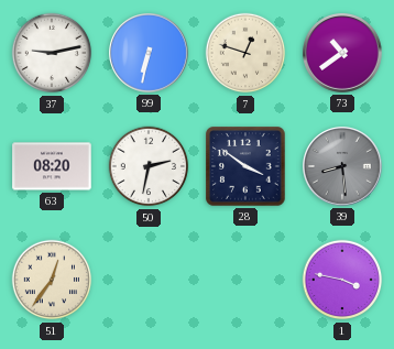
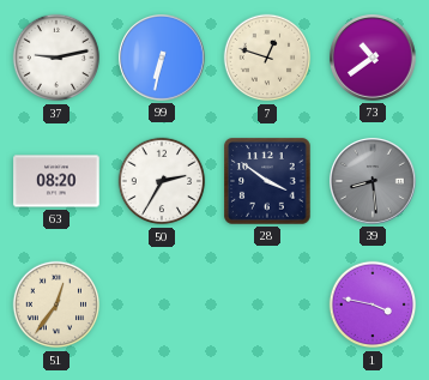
50: 2:32 -> 2:35 (162, 181)
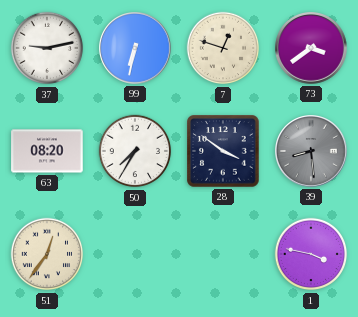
73: 10:39 -> 3:39 (312, 49)
50: 2:35 -> 7:35 (135, 151)
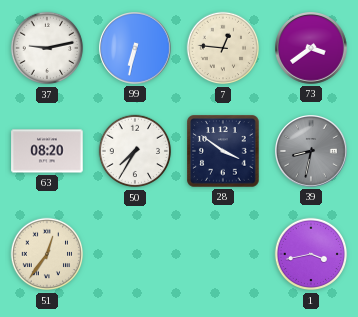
7: 12:48 -> 12:46 (223, 48)
39: 8:29 -> 8:32 (312, 152)
1: 3:47 -> 3:43 (311, 254)
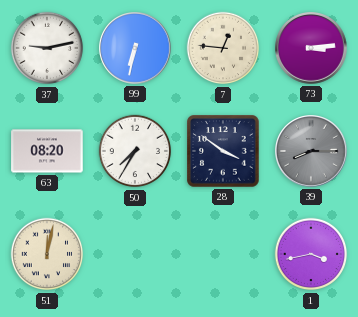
73: 3:39 -> 3:14 (312, 49)
39: 8:32 -> 8:15 (312, 152)
51: 12:36 -> 12:02 (47, 254)
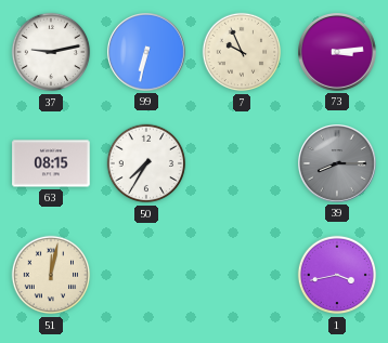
7: 12:46 -> 9:56 (242, 52)
63: 08:20 -> 08:15 (51, 163)
28: 3:51 -> none (223, 151)
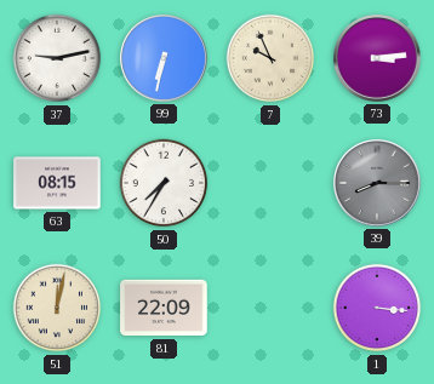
81: none -> 22:09 (164, 308)
1: 3:43 -> 3:16 (377, 308)
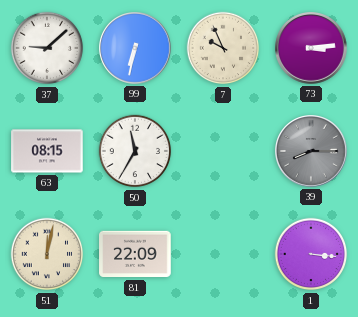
37: 9:13 -> 9:08 (47, 48)
50: 7:35 -> 11:35 (135, 151)
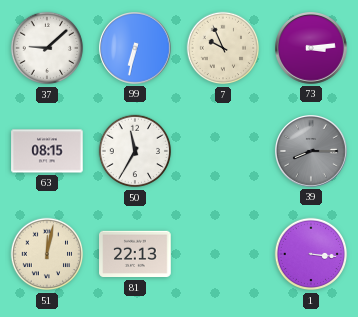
81: 22:09 -> 22:13 (135, 254)
